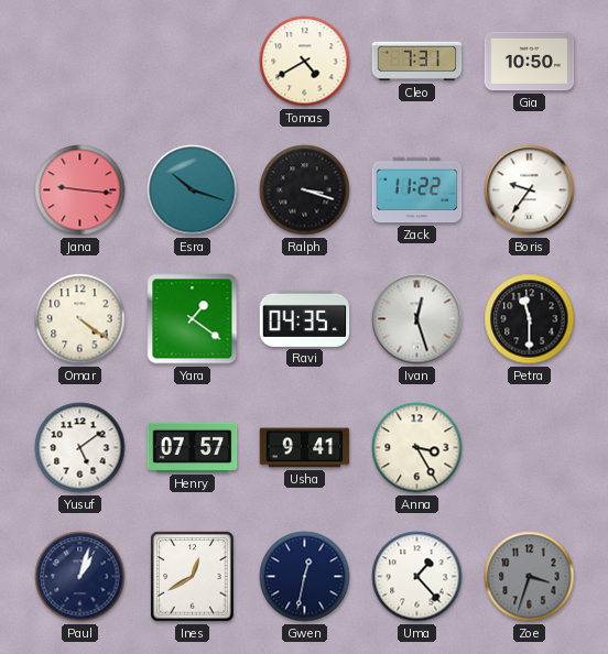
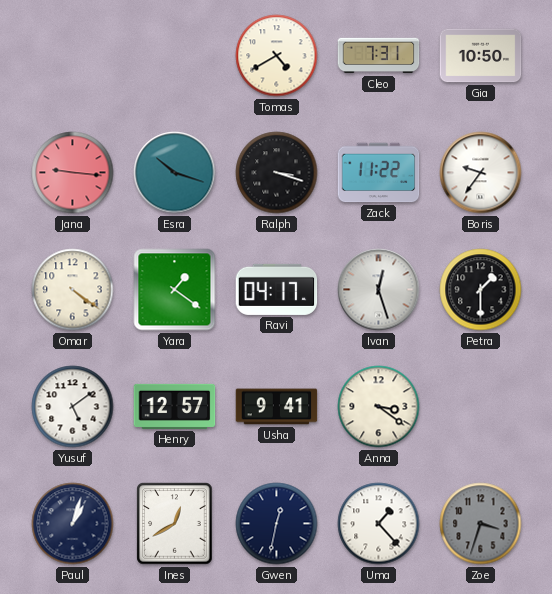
Ravi: 04:35 -> 04:17 (277, 289)
Petra: 11:30 -> 1:30 (481, 290)
Henry: 07:57 -> 12:57 (175, 406)
Anna: 3:25 -> 3:21 (379, 407)
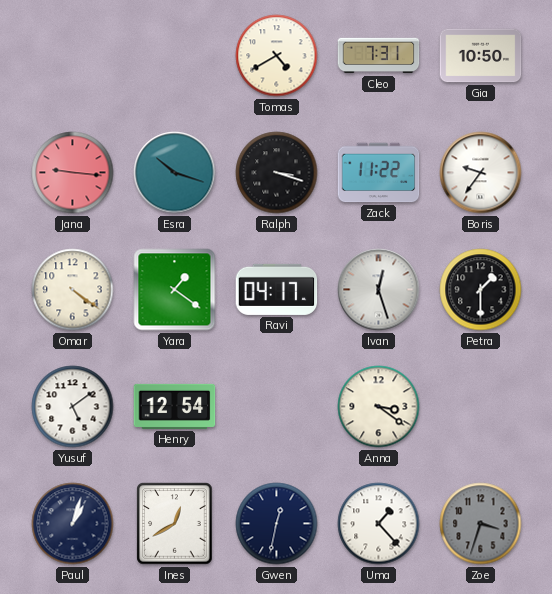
Henry: 12:57 -> 12:54 (175, 406)
Usha: 9:41 -> none (277, 407)
